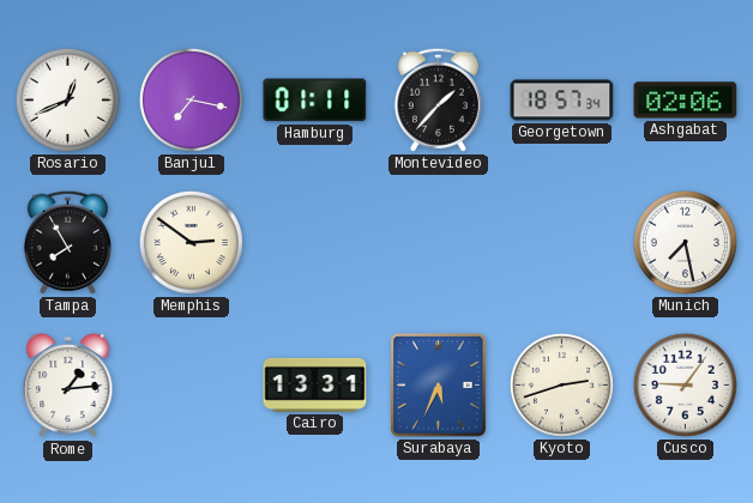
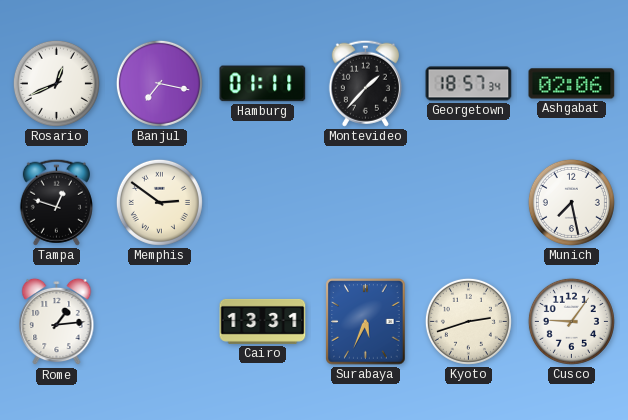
Tampa: 7:55 -> 12:48 (56, 202)
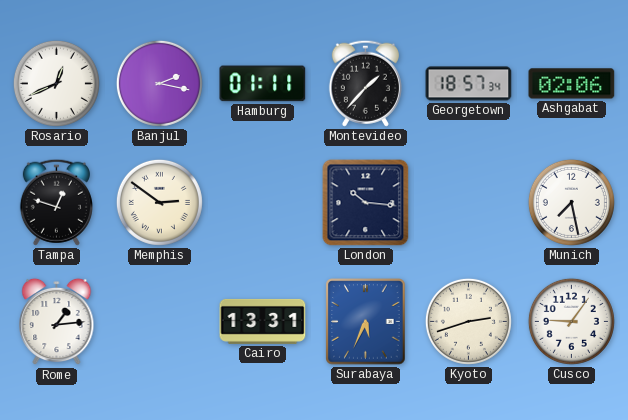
Banjul: 7:17 -> 2:17 (159, 83)
London: none -> 10:16 (366, 203)
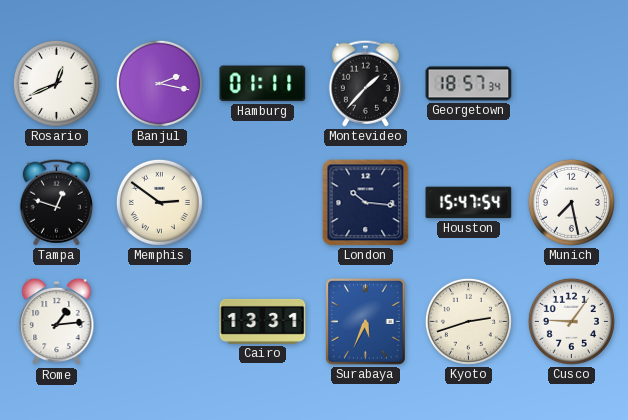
Ashgabat: 02:06 -> none (572, 84)
Houston: none -> 15:47 (469, 203)
